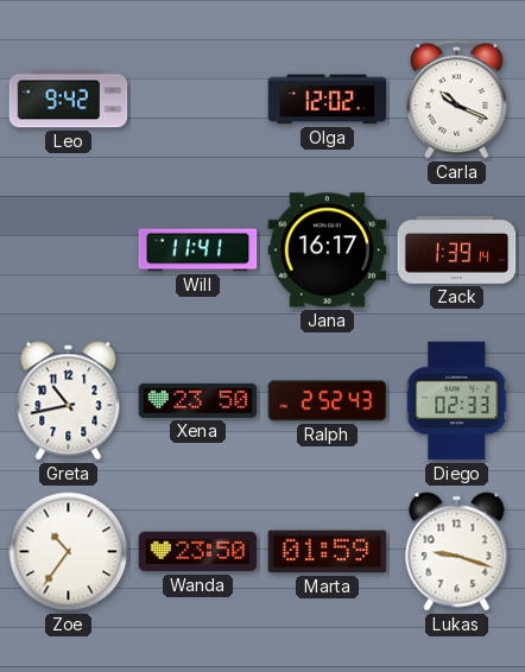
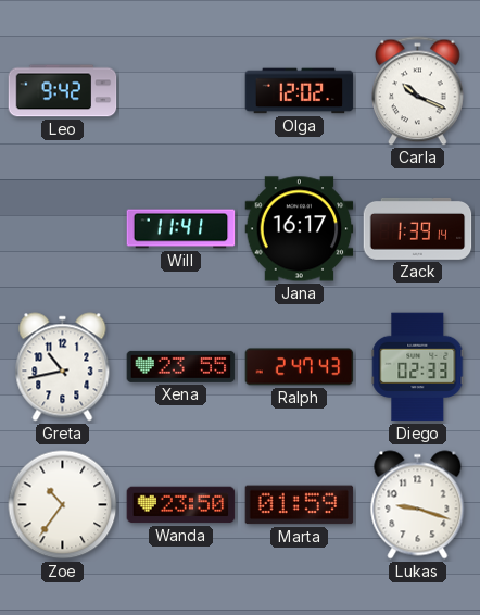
Xena: 23:50 -> 23:55 (181, 366)
Ralph: 2:52 -> 2:47 (300, 367)
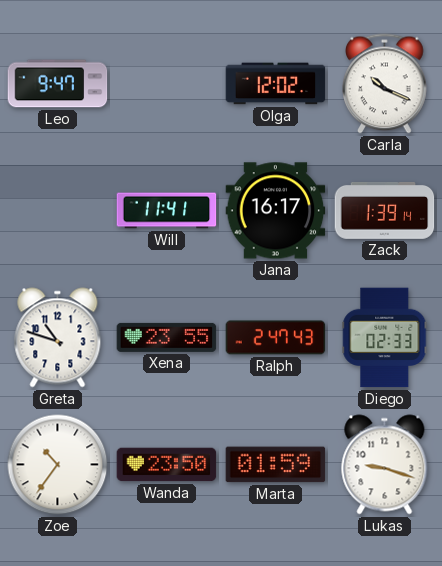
Leo: 9:42 -> 9:47 (58, 84)
Greta: 10:43 -> 10:48 (58, 338)
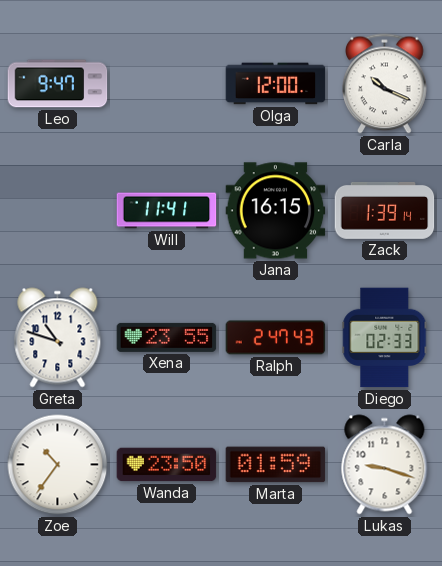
Olga: 12:02 -> 12:00 (276, 84)
Jana: 16:17 -> 16:15 (276, 211)
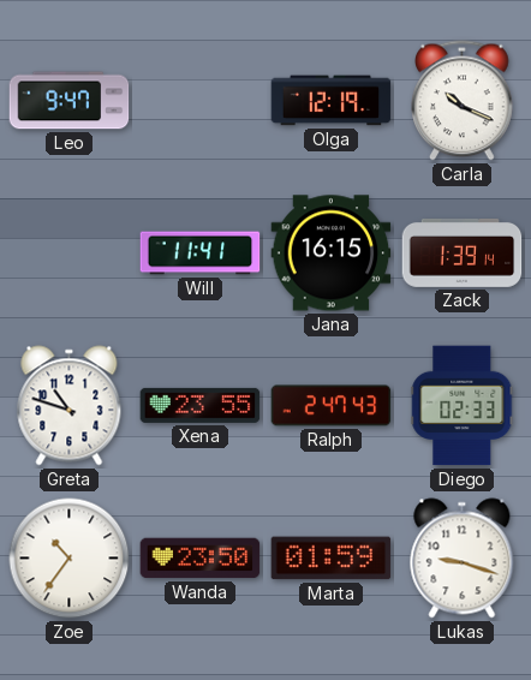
Olga: 12:00 -> 12:19 (332, 101)
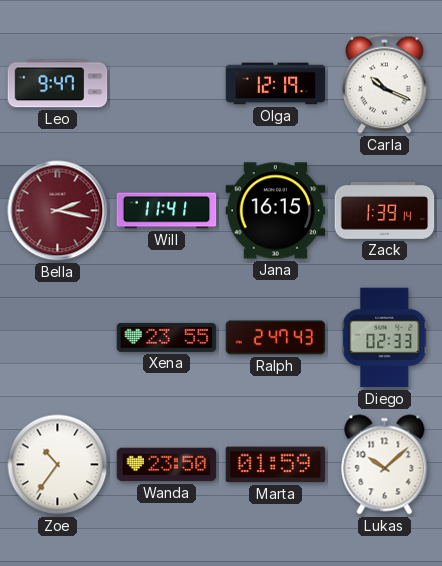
Bella: none -> 2:17 (58, 211)
Greta: 10:48 -> none (70, 406)
Lukas: 9:18 -> 10:08 (385, 465)
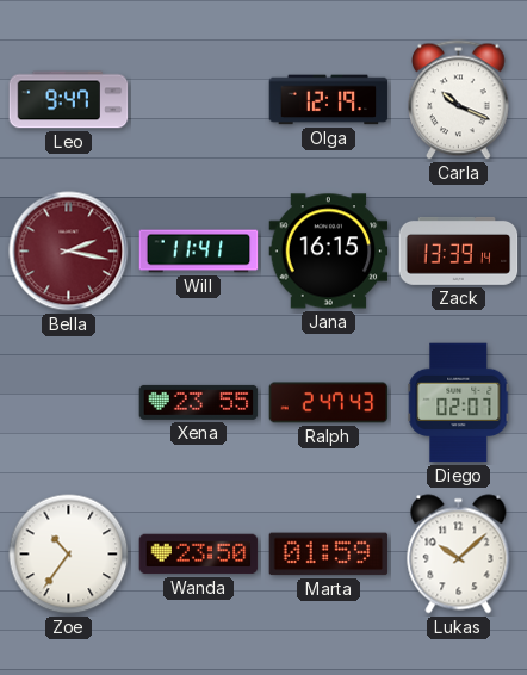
Zack: 1:39 -> 13:39 (459, 250)
Diego: 02:33 -> 02:07 (459, 403)
